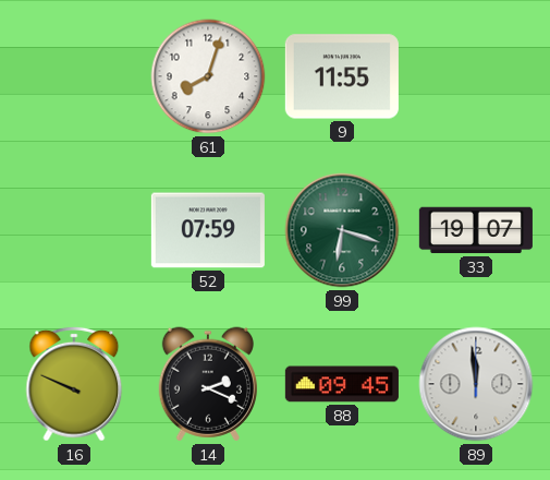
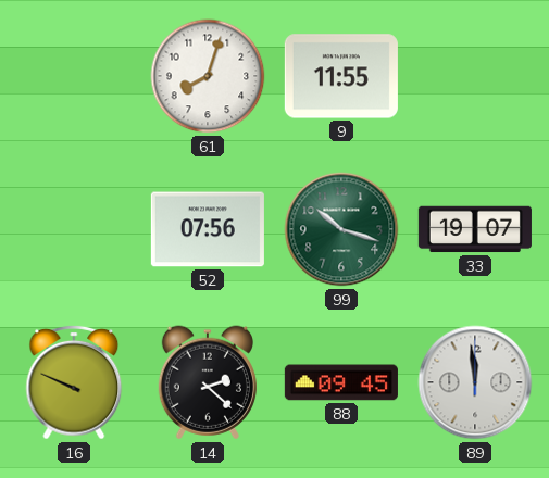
52: 07:59 -> 07:56 (208, 229)
99: 6:18 -> 10:18 (341, 229)
14: 2:19 -> 2:22 (208, 382)
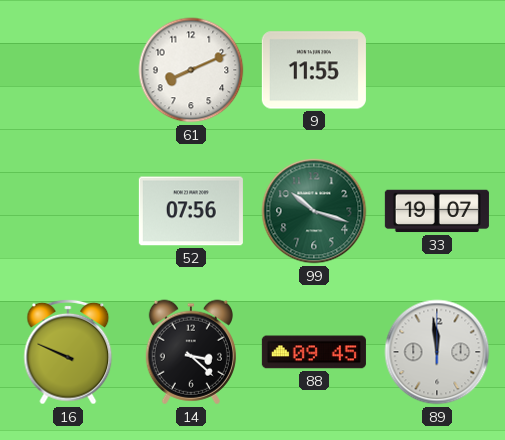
61: 8:03 -> 8:11 (191, 70)
14: 2:22 -> 3:22 (191, 352)
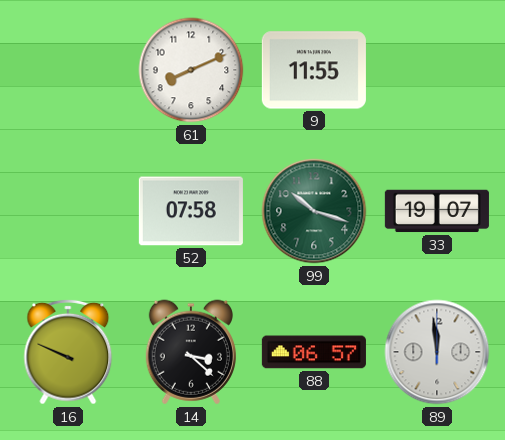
52: 07:56 -> 07:58 (191, 211)
88: 09:45 -> 06:57 (314, 352)
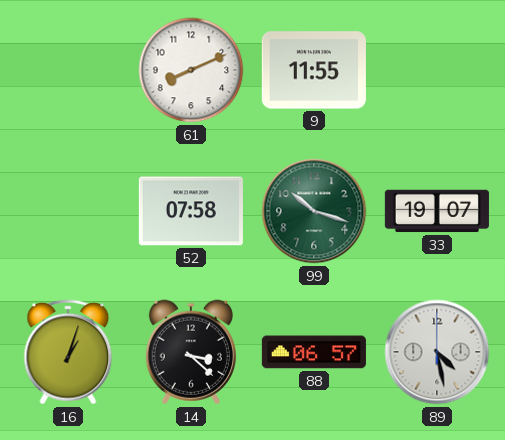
16: 9:49 -> 1:03 (68, 352)
89: 11:59 -> 4:28 (437, 352)
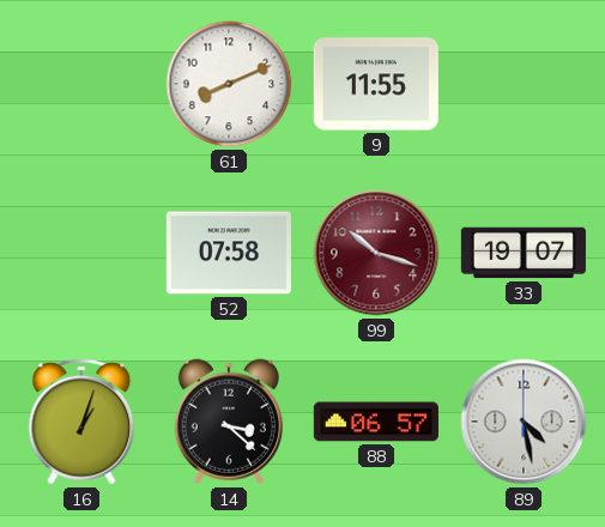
99 dial: green -> burgundy (376, 253)
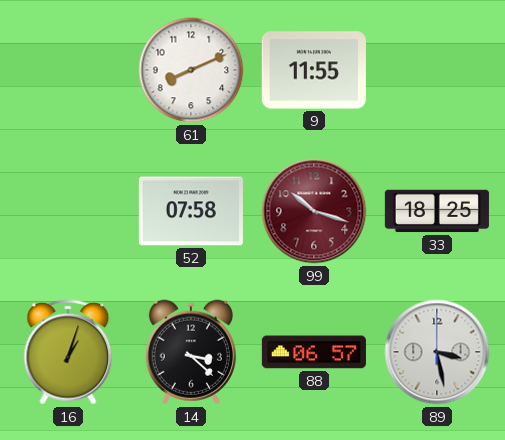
33: 19:07 -> 18:25 (437, 211)
89: 4:28 -> 3:28 (437, 352)
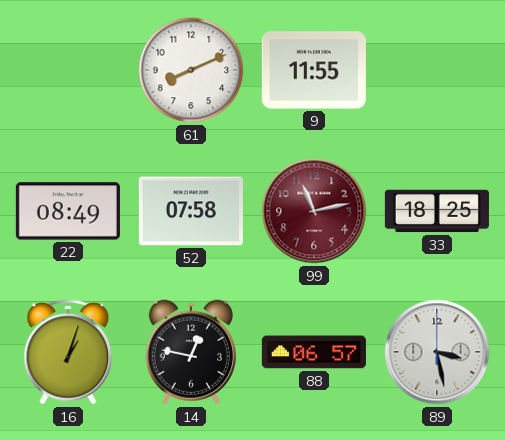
22: none -> 08:49 (68, 211)
99: 10:18 -> 11:13 (314, 211)
14: 3:22 -> 12:47 (191, 352)
